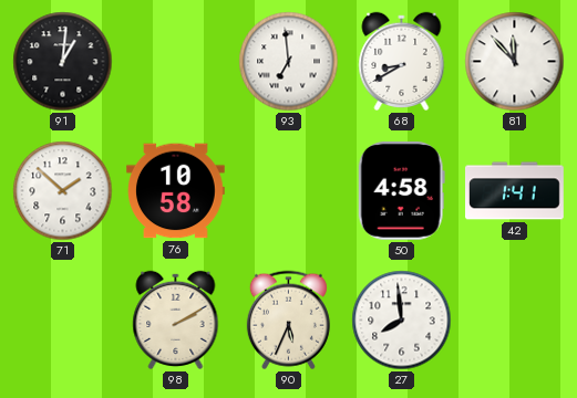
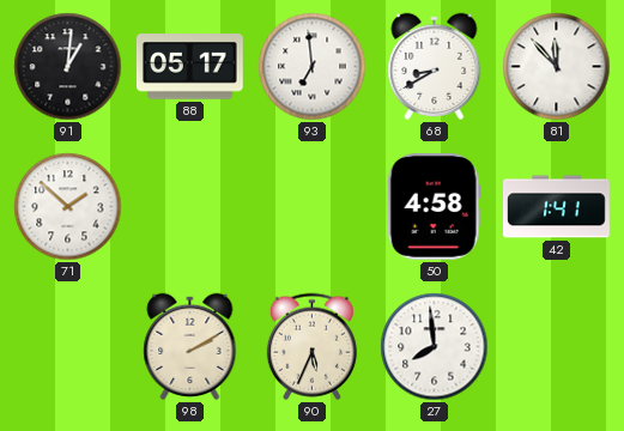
88: none -> 05:17 (189, 67)
76: 10:58 -> none (176, 191)
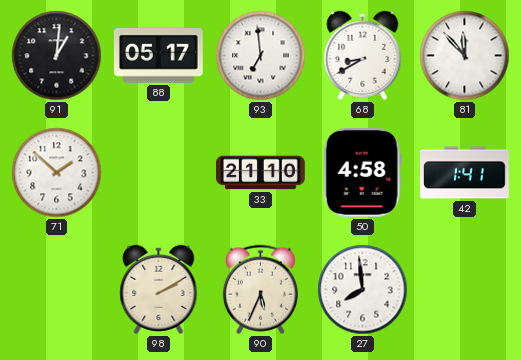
33: none -> 21:10 (261, 173)
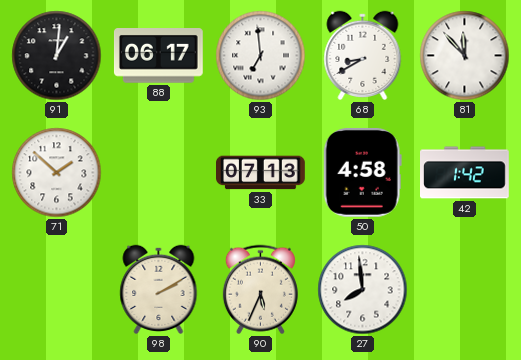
88: 05:17 -> 06:17 (158, 56)
33: 21:10 -> 07:13 (261, 173)
42: 1:41 -> 1:42 (465, 173)
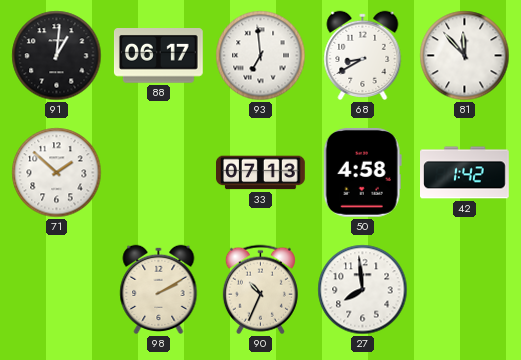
90: 5:34 -> 10:34 (260, 290)
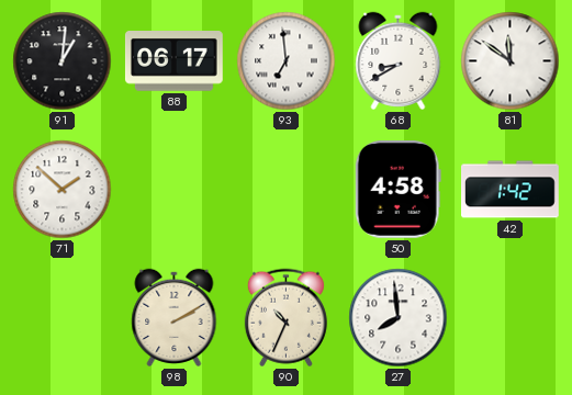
81: 11:53 -> 11:51 (511, 61)
33: 07:13 -> none (261, 173)
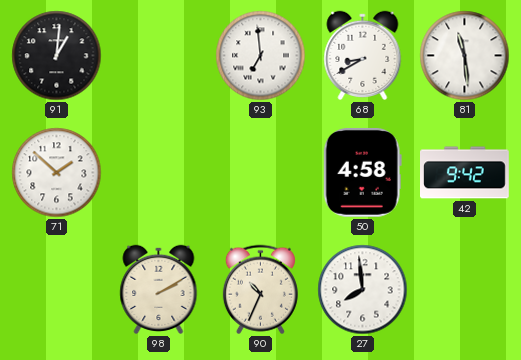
88: 06:17 -> none (173, 61)
81: 11:51 -> 11:29 (465, 56)
42: 1:42 -> 9:42 (465, 173)
